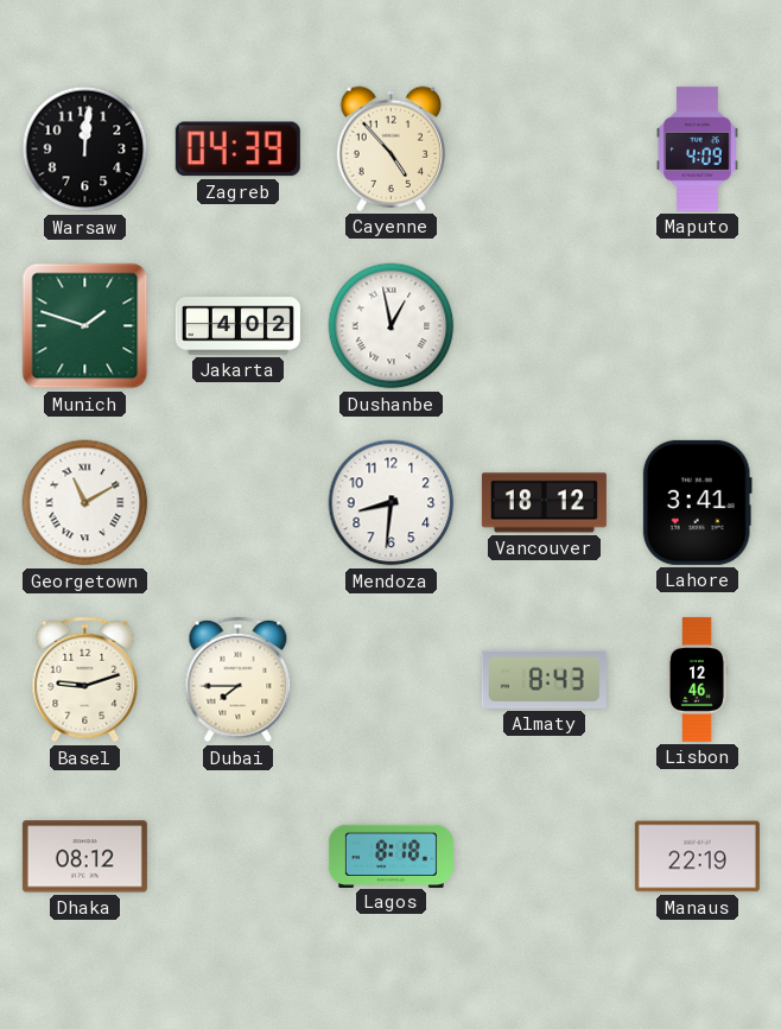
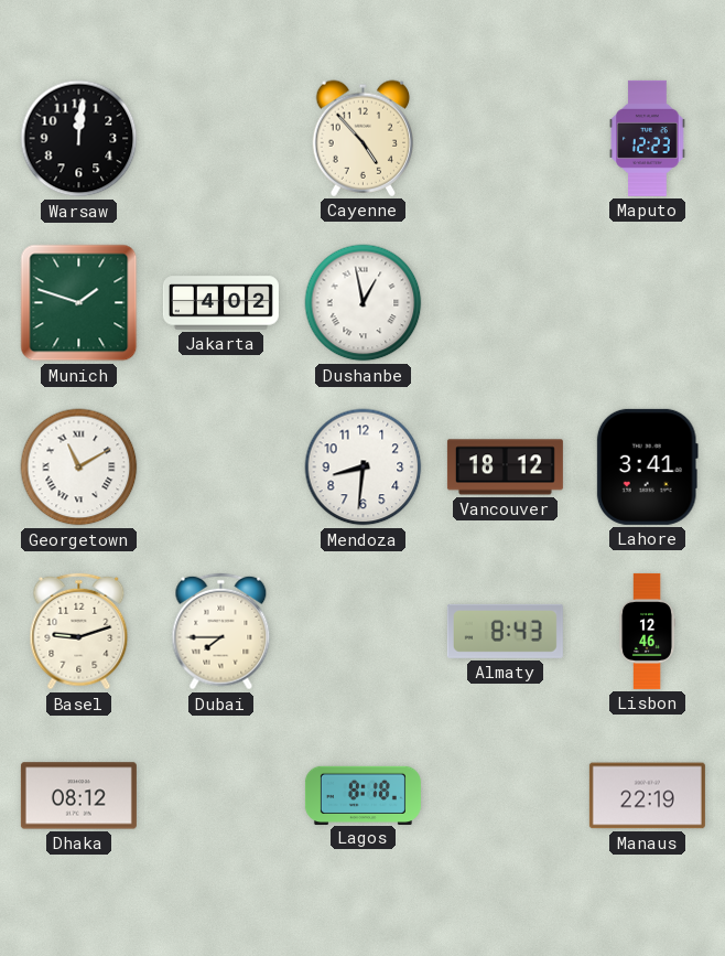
Zagreb: 04:39 -> none (237, 150)
Maputo: 4:09 -> 12:23 (648, 138)
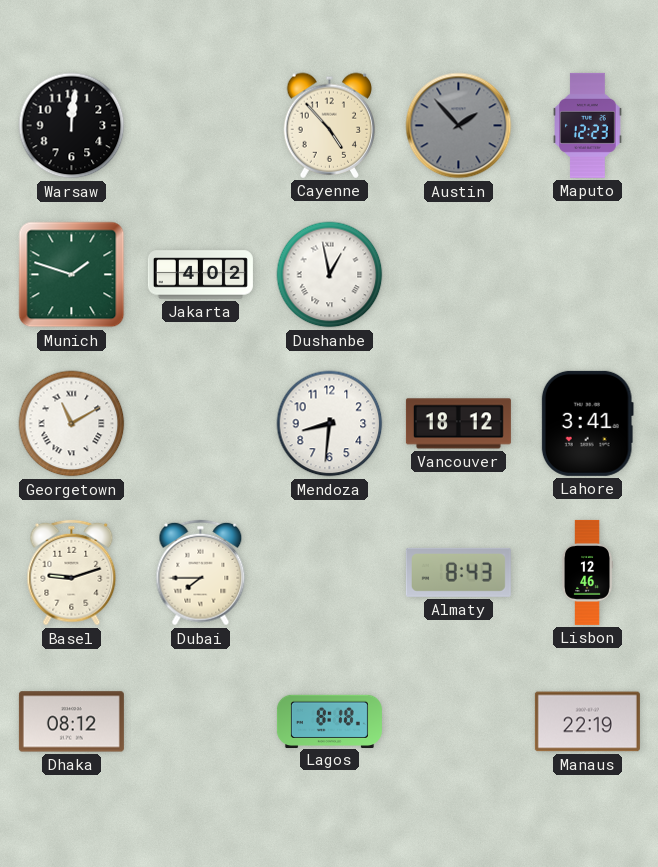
Austin: none -> 1:53 (459, 126)
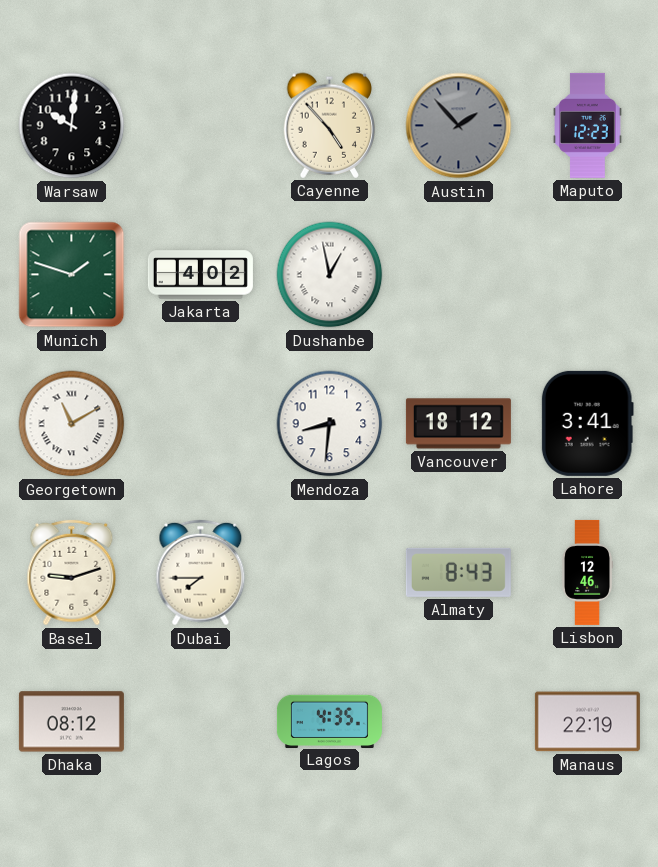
Warsaw: 12:01 -> 10:01 (72, 126)
Lagos: 8:18 -> 4:35 (329, 721)
